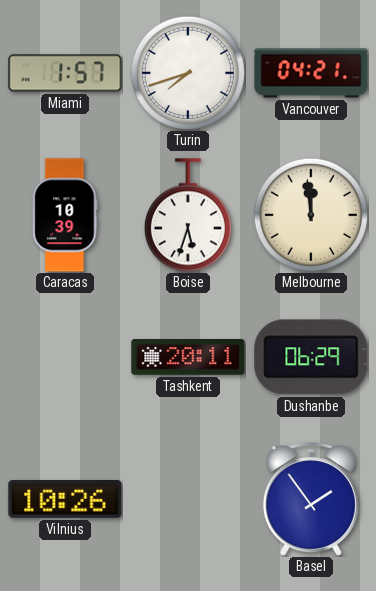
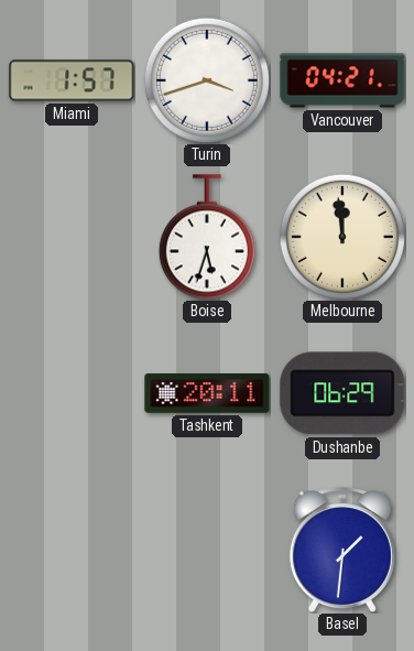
Turin: 7:42 -> 3:42 (207, 80)
Caracas: 10:39 -> none (65, 215)
Vilnius: 10:26 -> none (65, 499)
Basel: 1:54 -> 1:31 (342, 550)
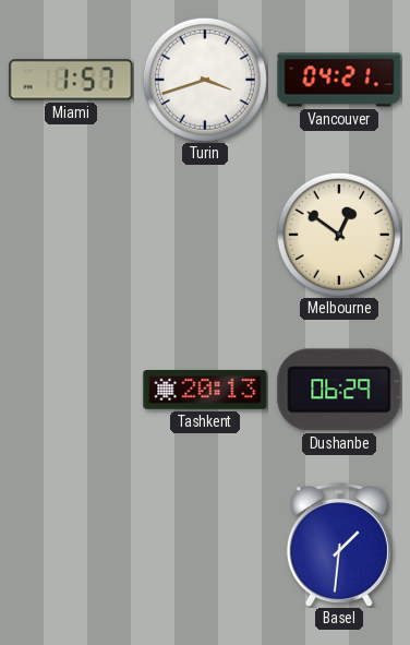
Boise: 5:33 -> none (207, 237)
Melbourne: 11:59 -> 12:51 (339, 235)
Tashkent: 20:11 -> 20:13 (205, 391)
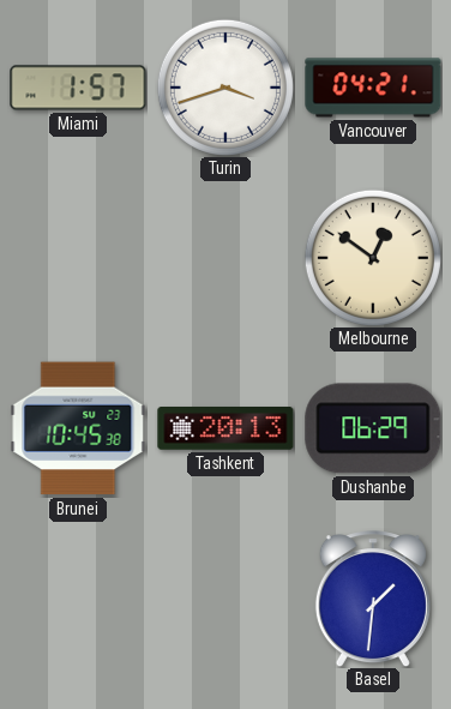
Brunei: none -> 10:45 (78, 428)
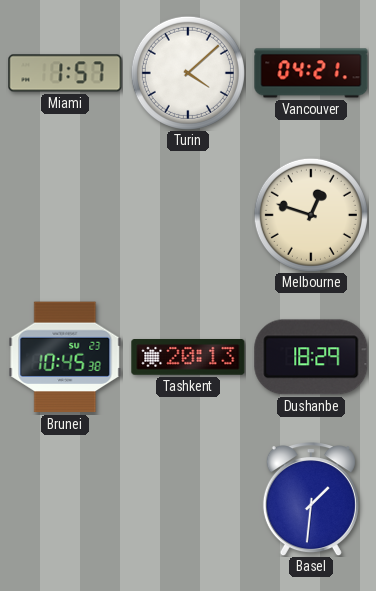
Turin: 3:42 -> 4:08 (188, 73)
Melbourne: 12:51 -> 12:48 (311, 215)
Dushanbe: 06:29 -> 18:29 (311, 357)
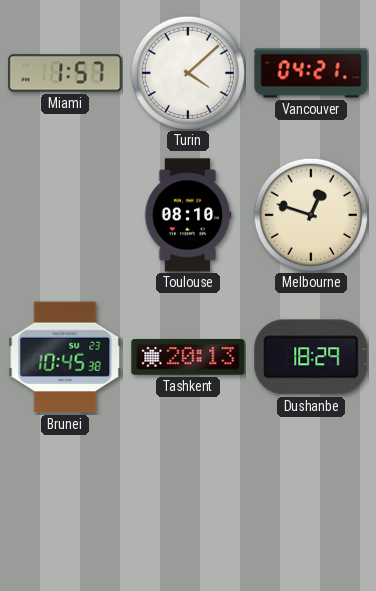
Toulouse: none -> 08:10 (188, 215)
Basel: 1:31 -> none (311, 499)
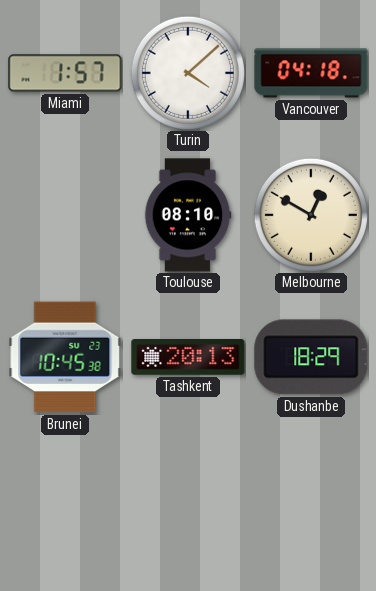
Vancouver: 04:21 -> 04:18 (311, 73)
Melbourne: 12:48 -> 12:50 (311, 215)
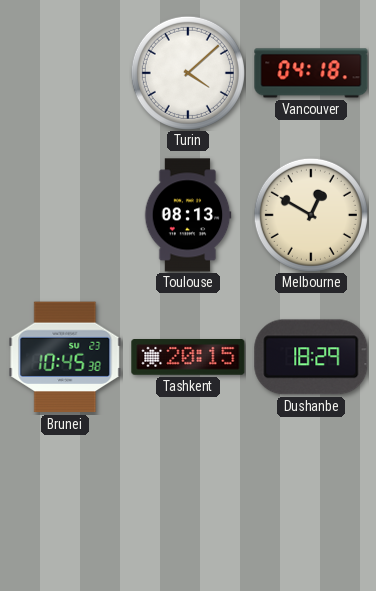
Miami: 1:57 -> none (65, 73)
Toulouse: 08:10 -> 08:13 (188, 215)
Tashkent: 20:13 -> 20:15 (188, 358)
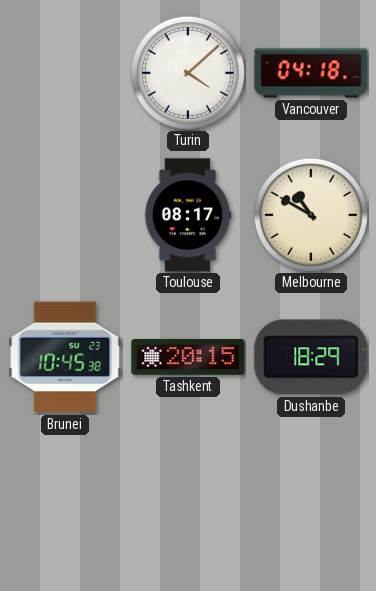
Toulouse: 08:13 -> 08:17 (188, 215)
Melbourne: 12:50 -> 10:50 (311, 215)
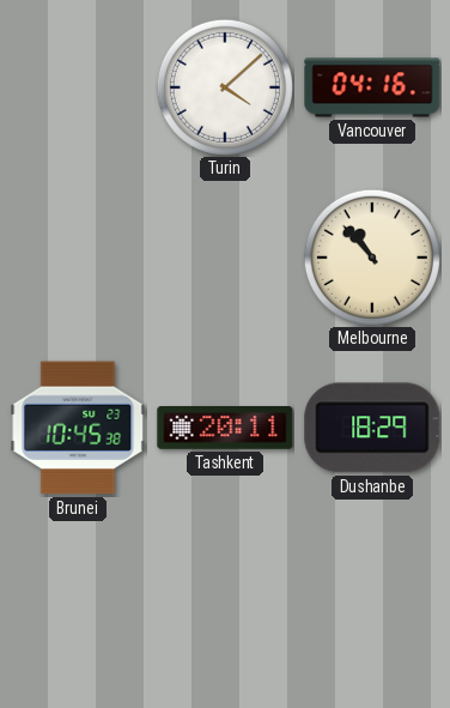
Vancouver: 04:18 -> 04:16 (372, 87)
Toulouse: 08:17 -> none (188, 215)
Melbourne: 10:50 -> 10:53 (372, 258)
Tashkent: 20:15 -> 20:11 (225, 429)
